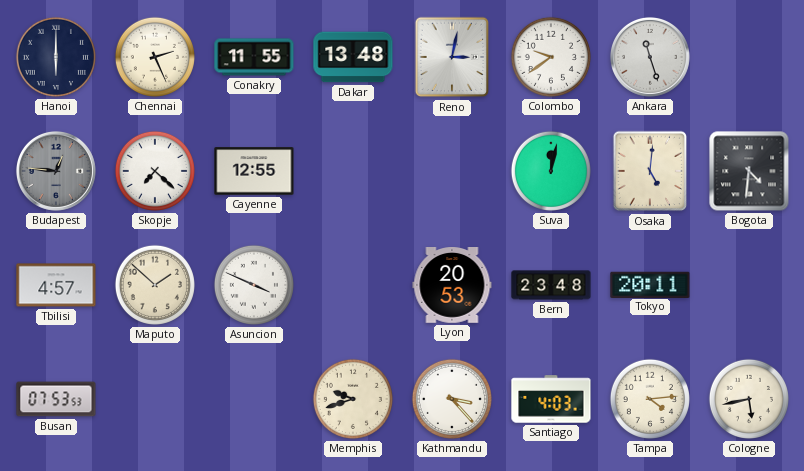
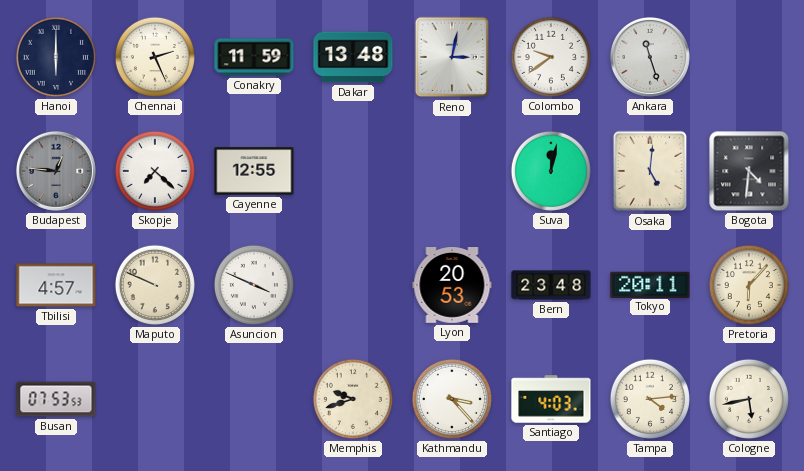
Conakry: 11:55 -> 11:59 (254, 57)
Maputo: 1:52 -> 9:49 (155, 285)
Pretoria: none -> 6:07 (749, 285)
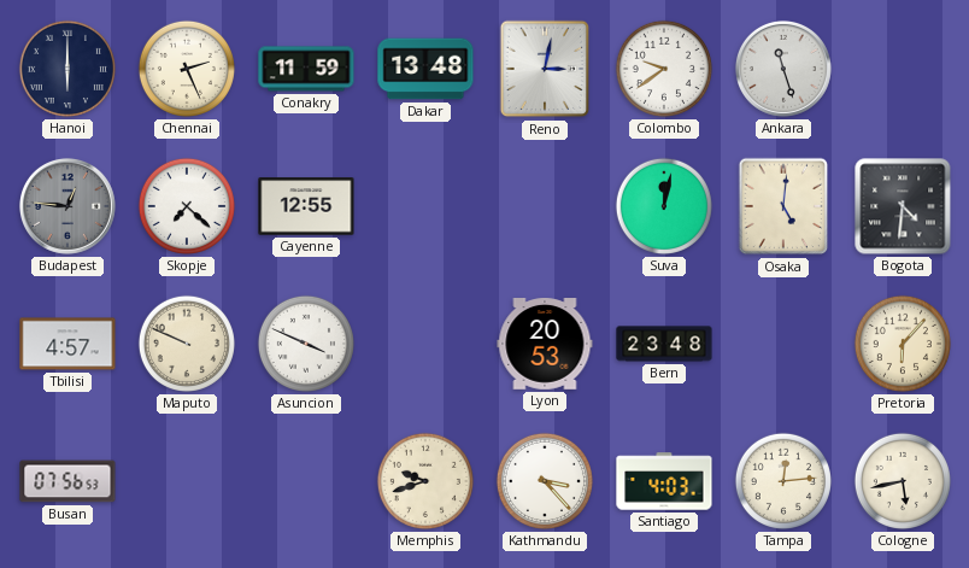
Tokyo: 20:11 -> none (650, 284)
Busan: 07:53 -> 07:56 (67, 481)
Tampa: 4:14 -> 12:14 (783, 481)
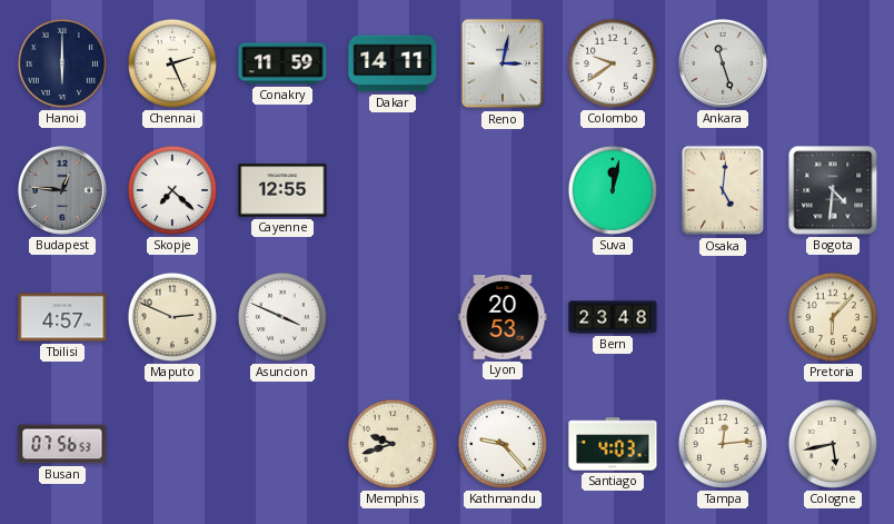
Dakar: 13:48 -> 14:11 (393, 63)
Maputo: 9:49 -> 2:49 (172, 317)
Kathmandu: 3:23 -> 9:23 (503, 444)
